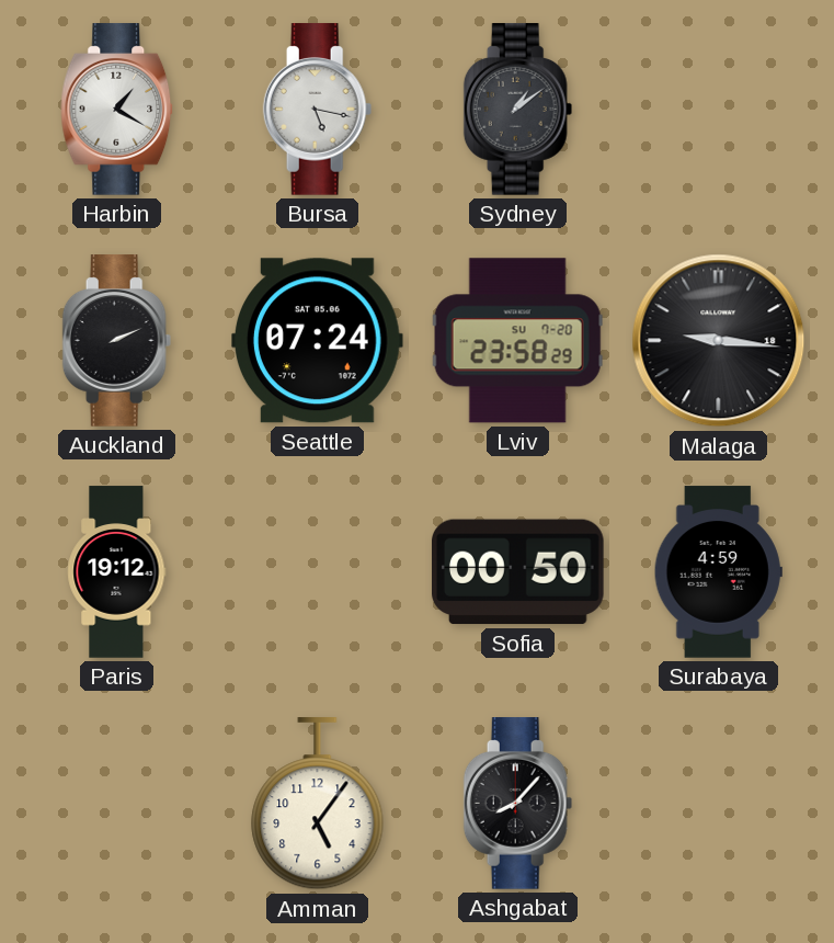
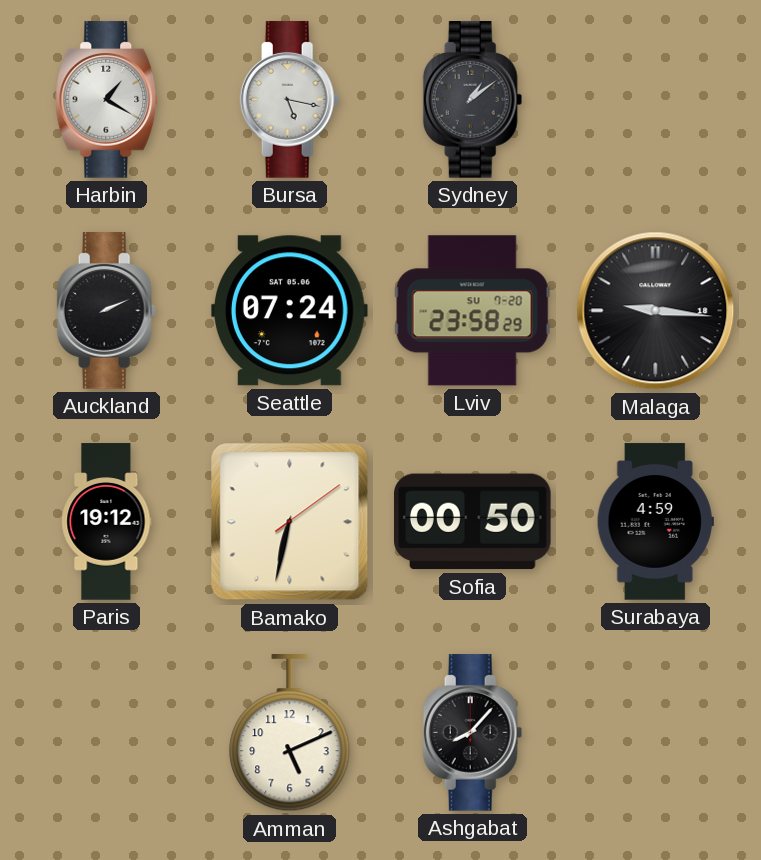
Bamako: none -> 6:32 (290, 522)
Amman: 5:06 -> 5:11 (290, 733)
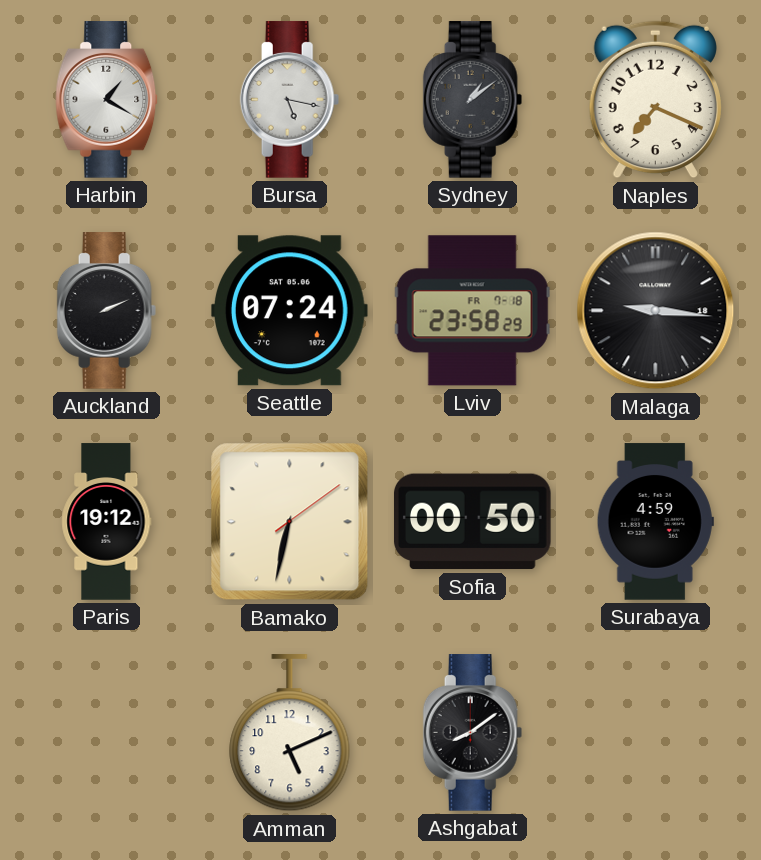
Naples: none -> 7:19 (655, 100)
Lviv date: SU 7-20 -> FR 7-18 (472, 311)
Ashgabat: 8:07 -> 8:09 (473, 733)
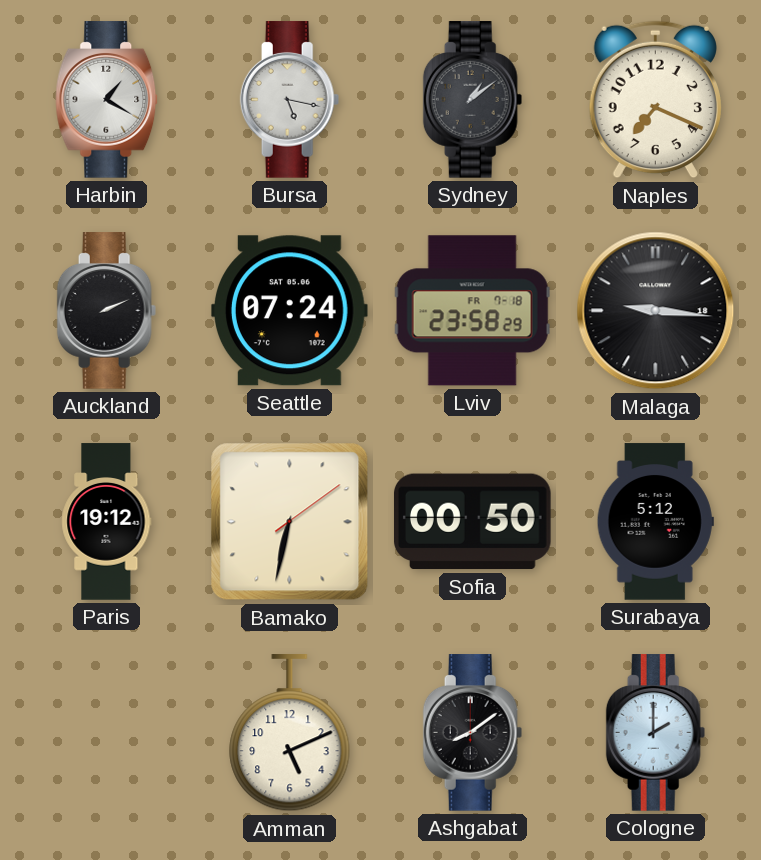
Surabaya: 4:59 -> 5:12 (655, 522)
Cologne: none -> 2:00 (656, 733)
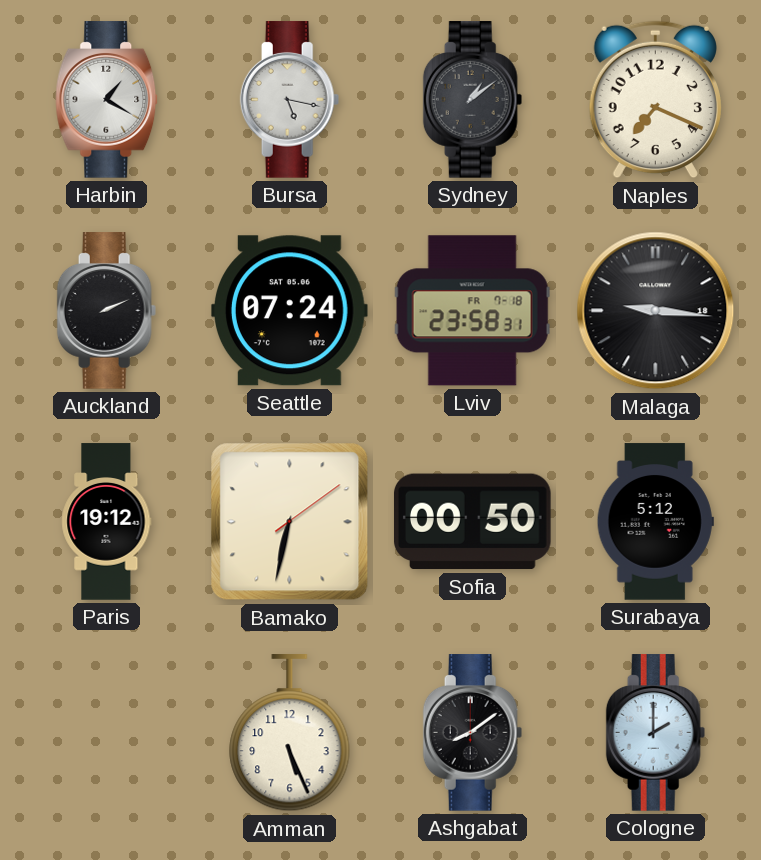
Lviv: 23:58:29 -> 23:58:31 (472, 311)
Amman: 5:11 -> 5:26 (290, 733)
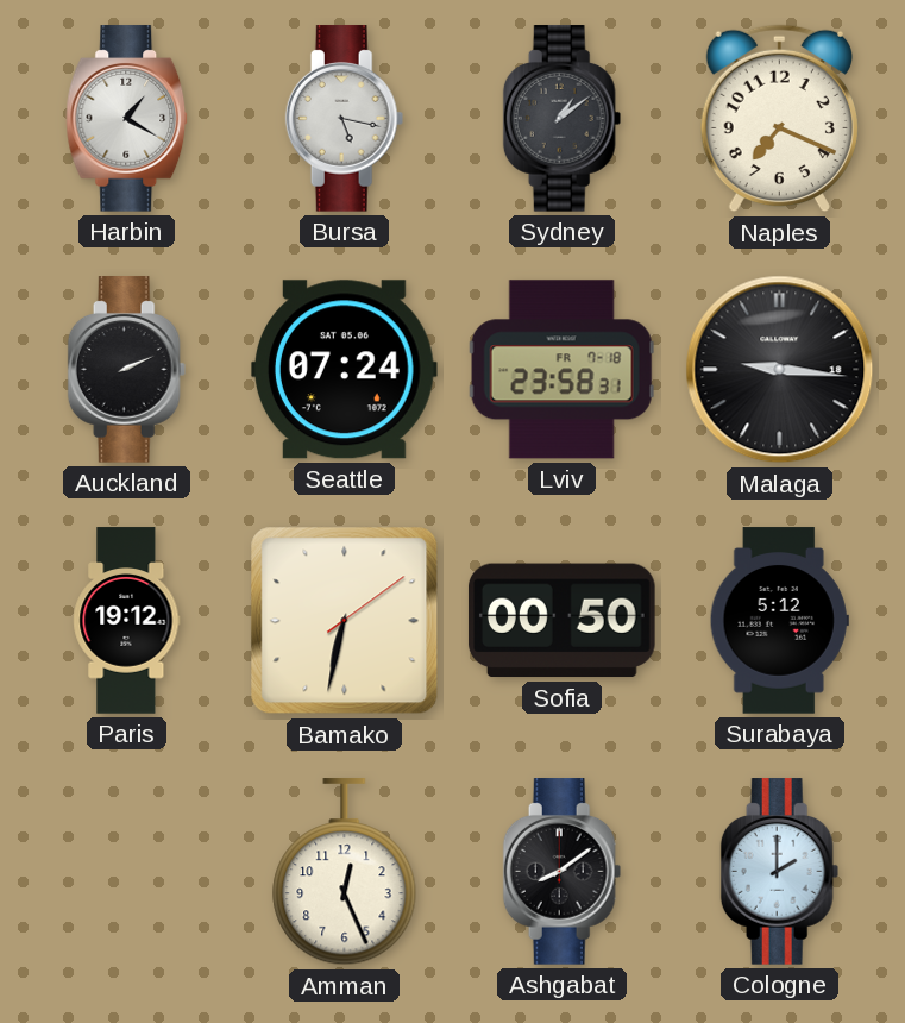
Amman: 5:26 -> 12:26 (345, 872)
